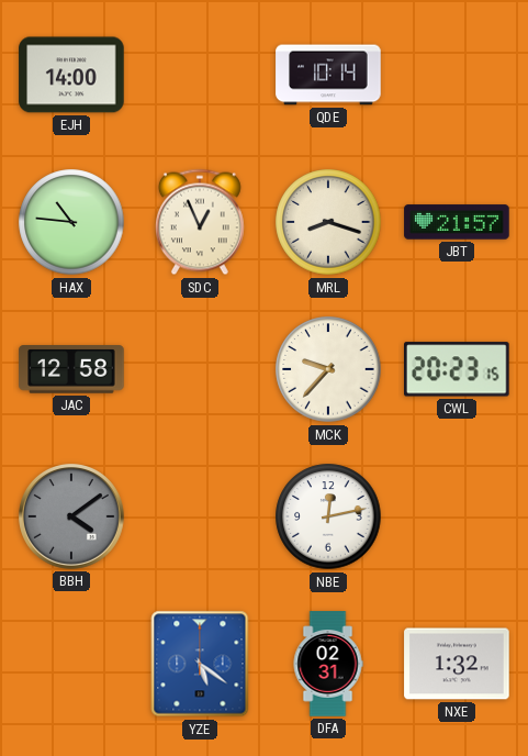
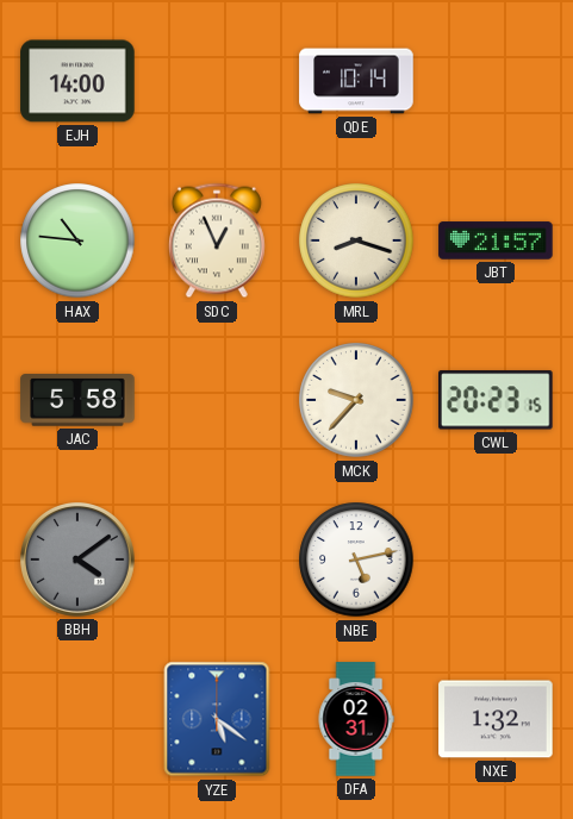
JAC: 12:58 -> 5:58 (77, 400)
NBE: 12:13 -> 5:13 (356, 559)
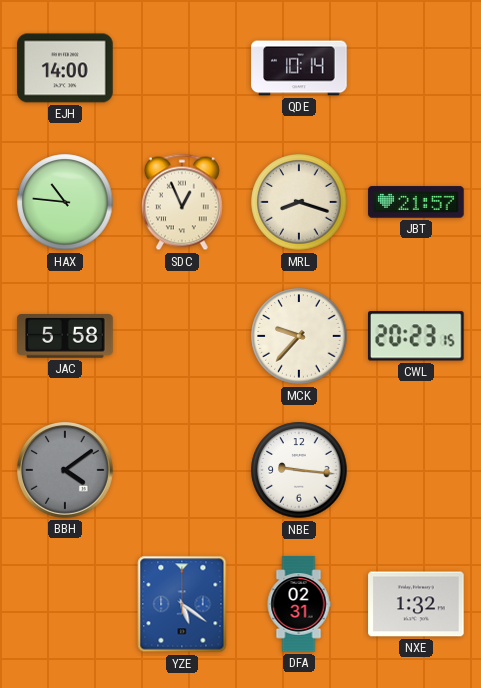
NBE: 5:13 -> 9:16 (299, 470)
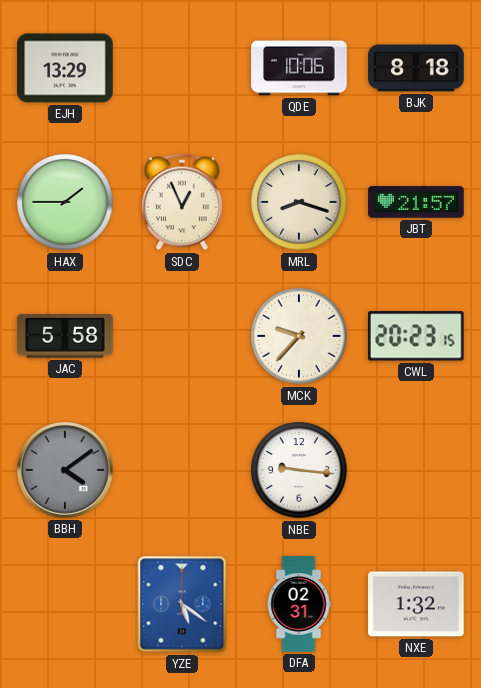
EJH: 14:00 -> 13:29 (65, 68)
QDE: 10:14 -> 10:06 (299, 68)
BJK: none -> 8:18 (416, 68)
HAX: 10:46 -> 1:45 (65, 202)
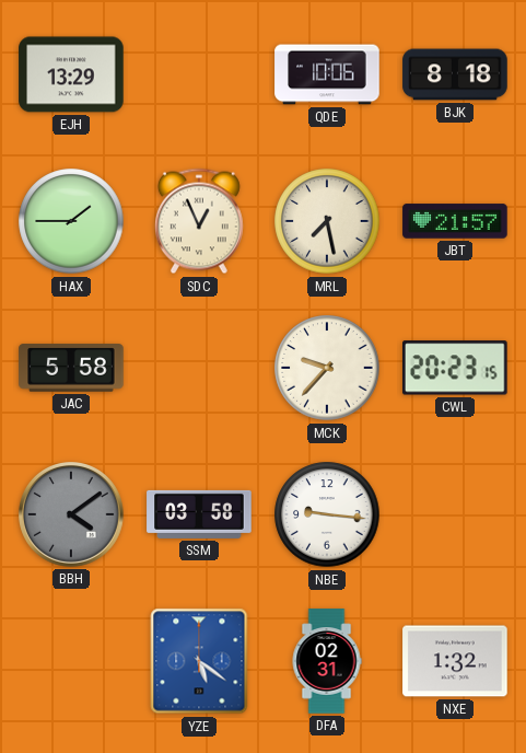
MRL: 8:18 -> 7:28 (327, 221)
SSM: none -> 03:58 (199, 514)
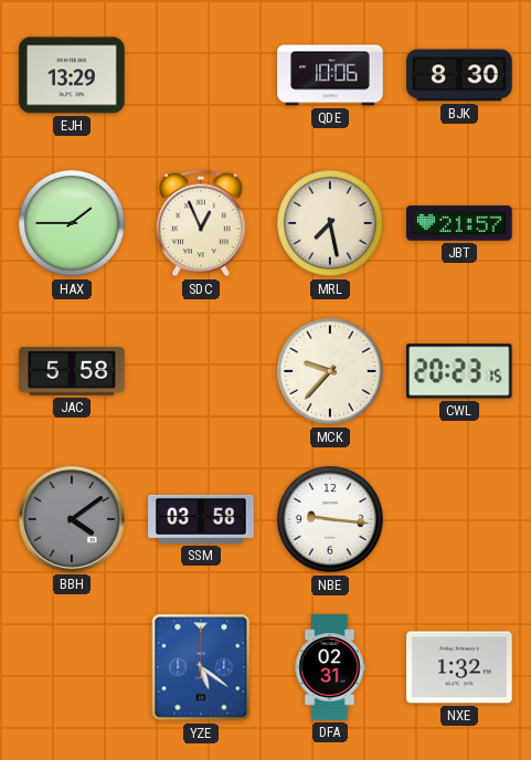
BJK: 8:18 -> 8:30 (459, 75)
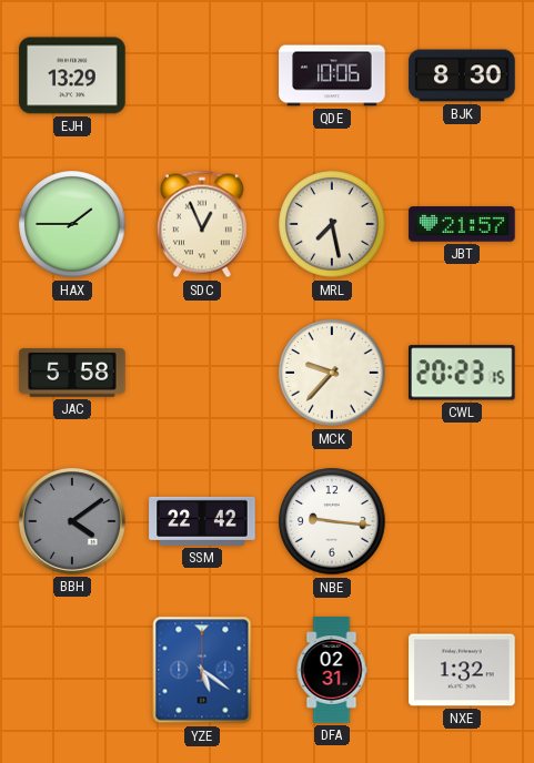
SSM: 03:58 -> 22:42 (202, 521)
